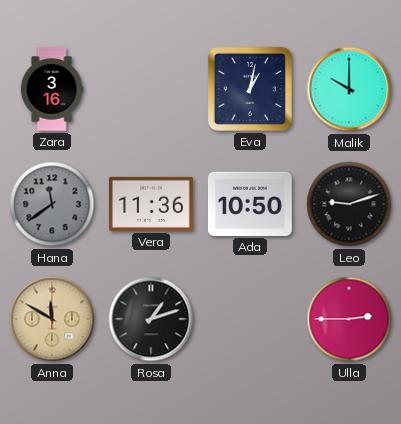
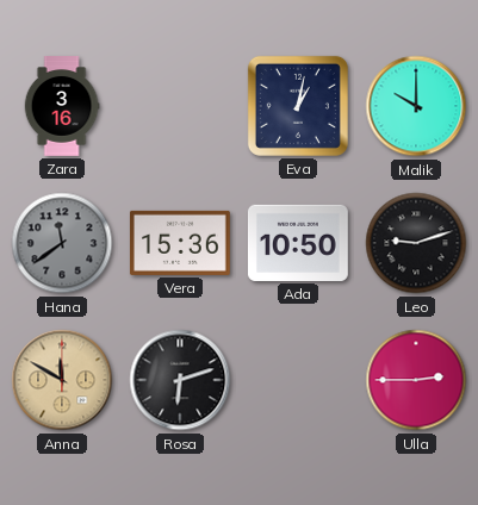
Vera: 11:36 -> 15:36 (180, 243)
Rosa: 1:12 -> 6:12 (180, 380)
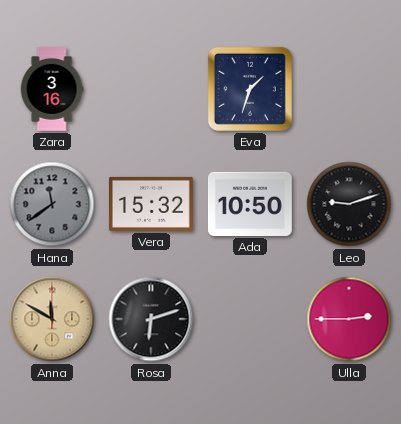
Eva: 1:02 -> 1:33 (250, 89)
Malik: 10:00 -> none (416, 106)
Vera: 15:36 -> 15:32 (151, 204)
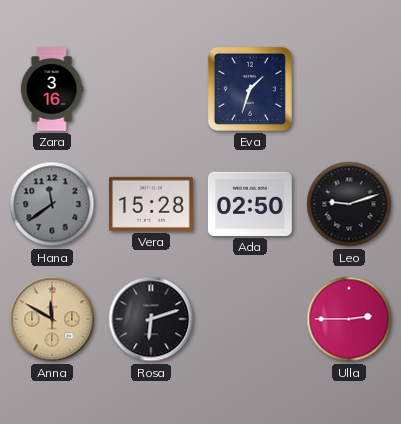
Vera: 15:32 -> 15:28 (151, 204)
Ada: 10:50 -> 02:50 (250, 204)
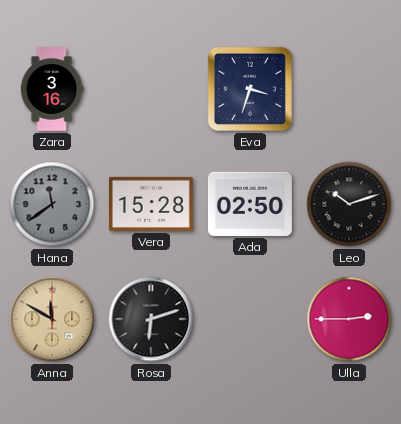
Eva: 1:33 -> 3:33 (250, 89)
Leo: 9:12 -> 10:12 (349, 204)
